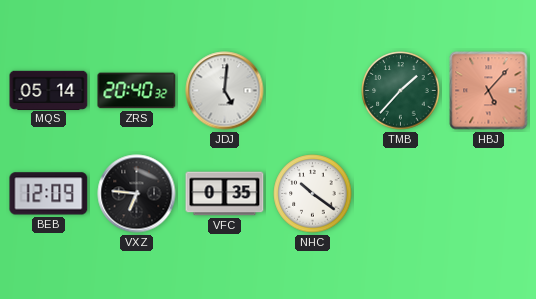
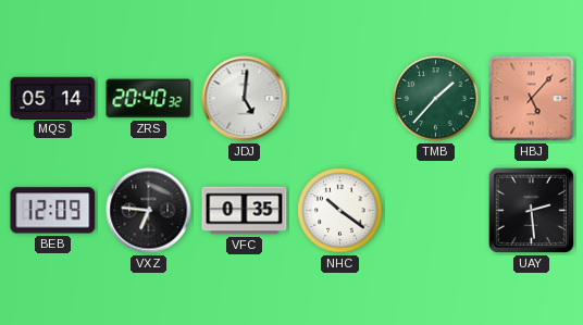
UAY: none -> 2:29 (532, 211)
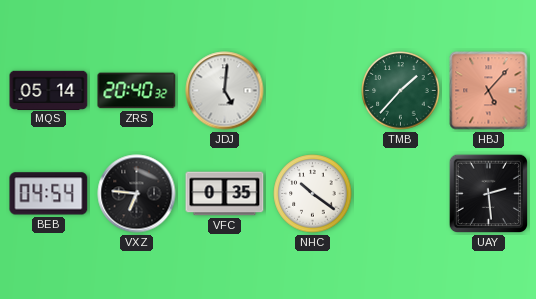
BEB: 12:09 -> 04:54 (49, 194)
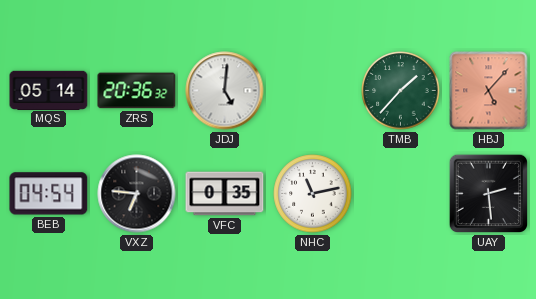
ZRS: 20:40 -> 20:36 (137, 91)
NHC: 10:21 -> 11:13 (313, 194)
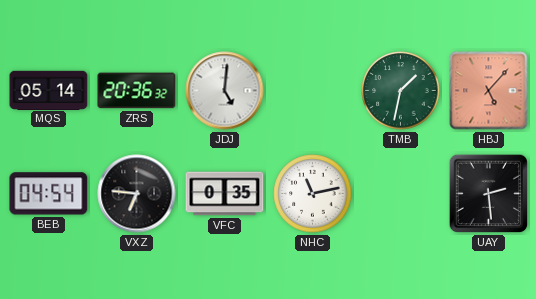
TMB: 1:37 -> 1:32 (401, 91)
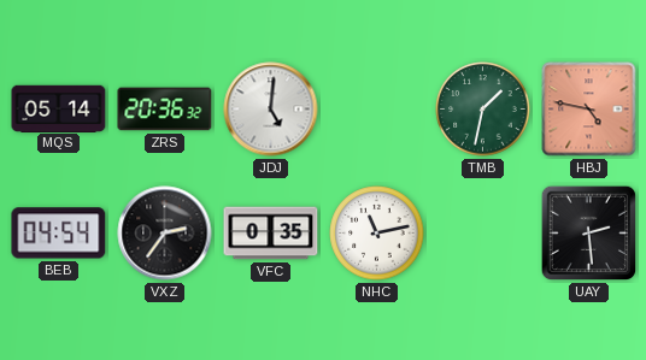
HBJ: 5:07 -> 4:47 (589, 110)
VXZ: 6:46 -> 2:36 (165, 234)
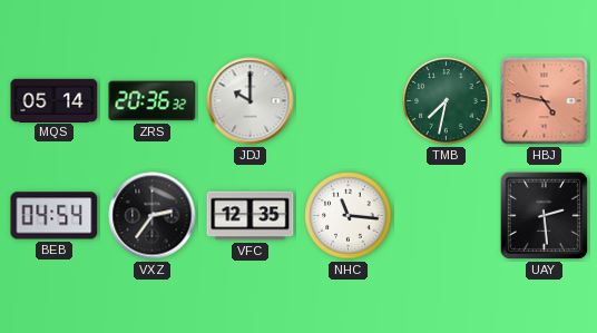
JDJ: 5:01 -> 10:00 (251, 101)
TMB: 1:32 -> 7:32 (447, 101)
VFC: 0:35 -> 12:35 (251, 216)
NHC: 11:13 -> 11:16 (349, 216)
